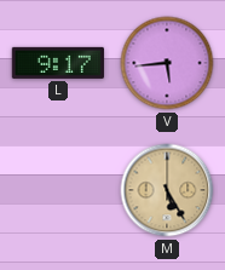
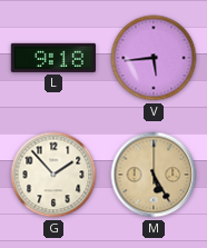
L: 9:17 -> 9:18 (53, 58)
G: none -> 1:53 (53, 175)
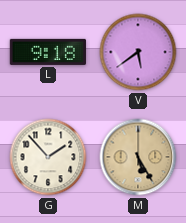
V: 5:44 -> 5:39 (138, 52)
